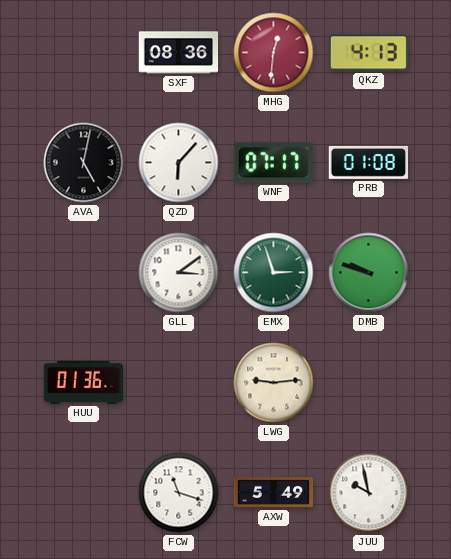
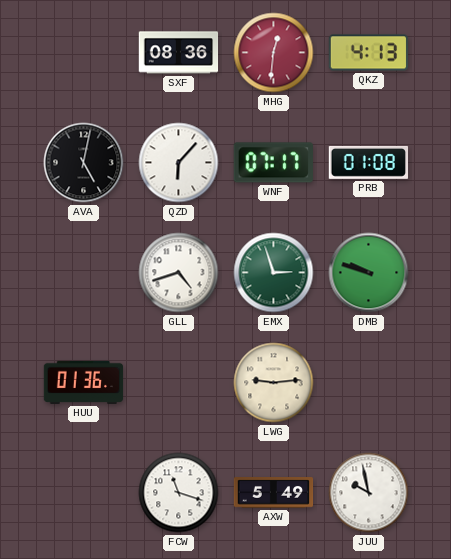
GLL: 3:09 -> 4:42 (179, 273)
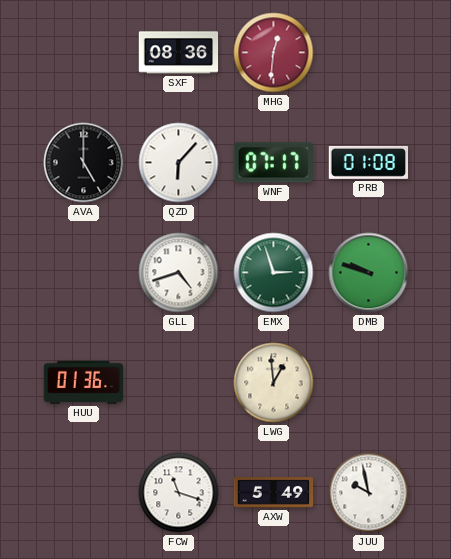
QKZ: 4:13 -> none (369, 53)
AVA: 5:02 -> 5:00 (84, 163)
LWG: 9:14 -> 12:59 (274, 383)
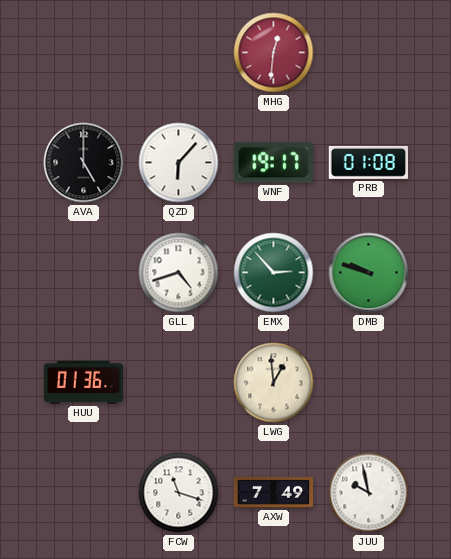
SXF: 08:36 -> none (179, 53)
WNF: 07:17 -> 19:17 (273, 163)
EMX: 2:57 -> 2:53 (274, 273)
AXW: 5:49 -> 7:49 (274, 493)
